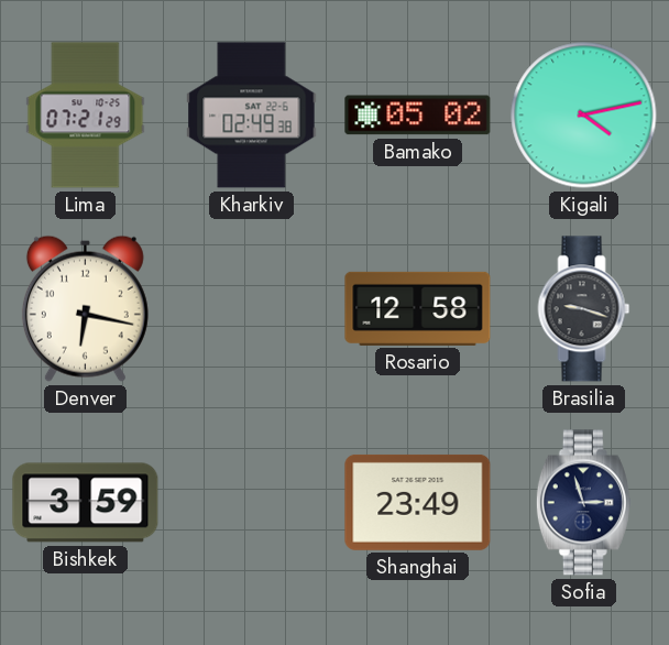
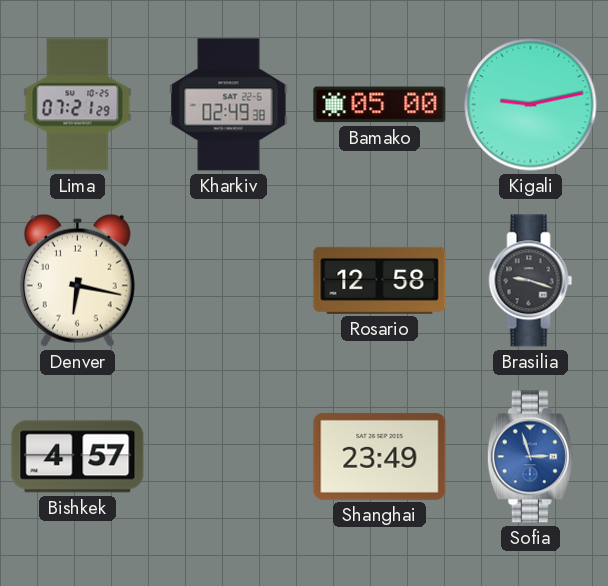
Bamako: 05:02 -> 05:00 (380, 105)
Kigali: 4:13 -> 9:13 (531, 105)
Bishkek: 3:59 -> 4:57 (78, 457)
Sofia dial: navy -> blue (530, 457)
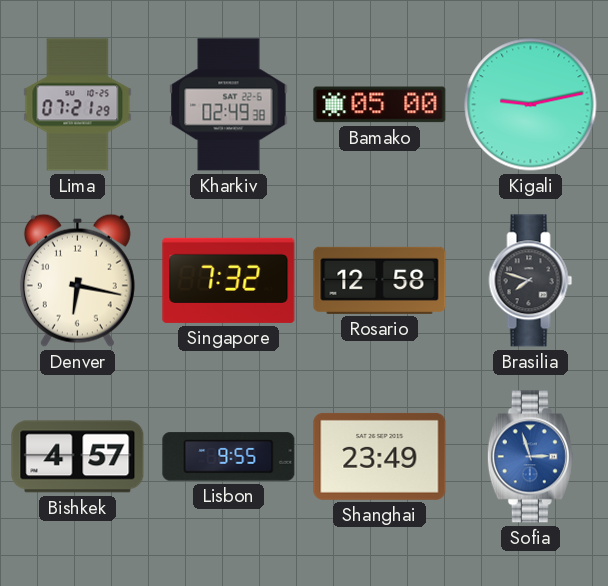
Singapore: none -> 7:32 (229, 280)
Brasilia: 9:18 -> 7:48 (531, 281)
Lisbon: none -> 9:55 (229, 457)
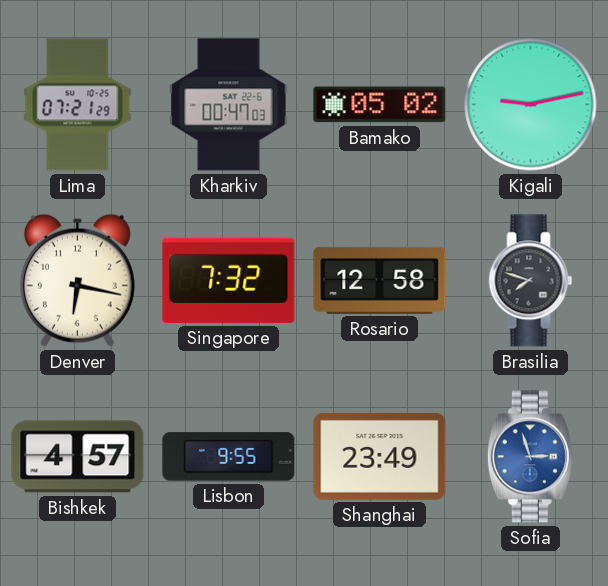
Kharkiv: 02:49 -> 00:47 (229, 105)
Bamako: 05:00 -> 05:02 (380, 105)
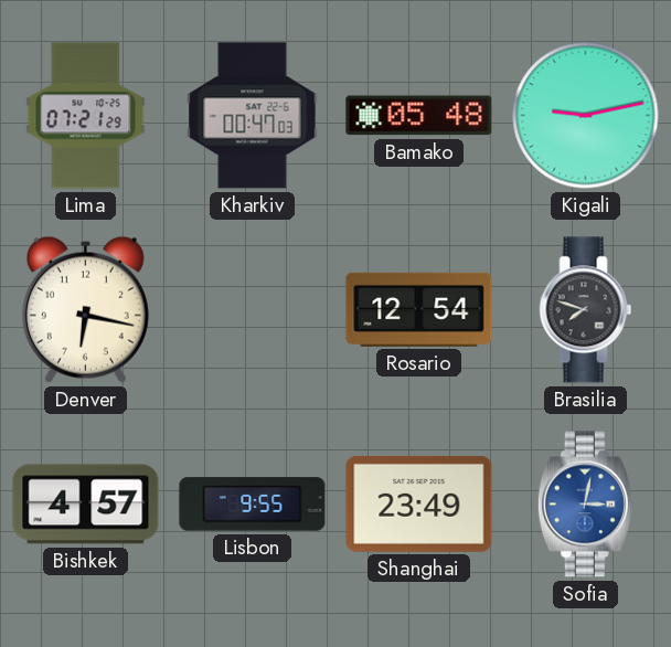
Bamako: 05:02 -> 05:48 (419, 116)
Singapore: 7:32 -> none (229, 280)
Rosario: 12:58 -> 12:54 (419, 309)
Sofia: 2:57 -> 3:02 (585, 505)
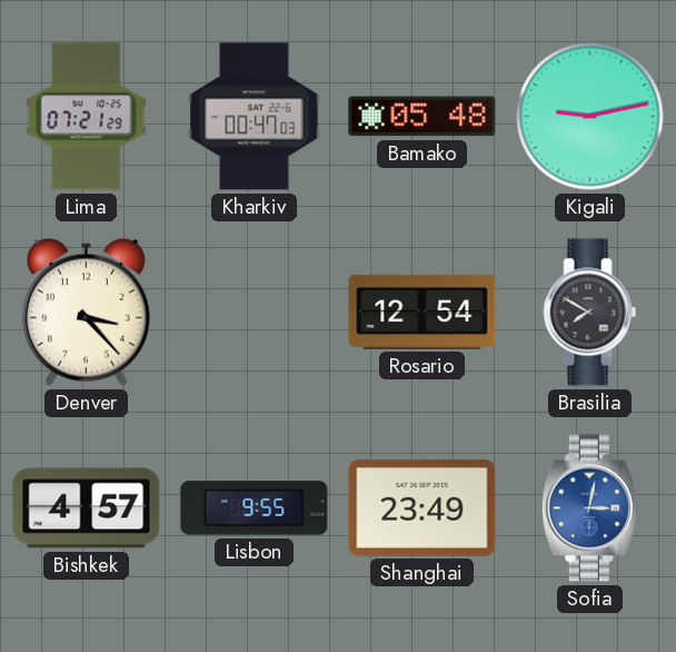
Denver: 6:17 -> 3:23 (86, 312)
Brasilia: 7:48 -> 7:50 (590, 313)
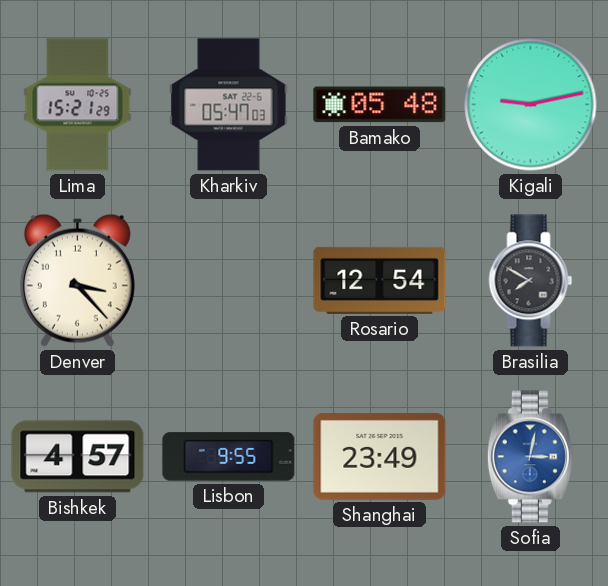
Lima: 07:21 -> 15:21 (78, 105)
Kharkiv: 00:47 -> 05:47 (229, 105)
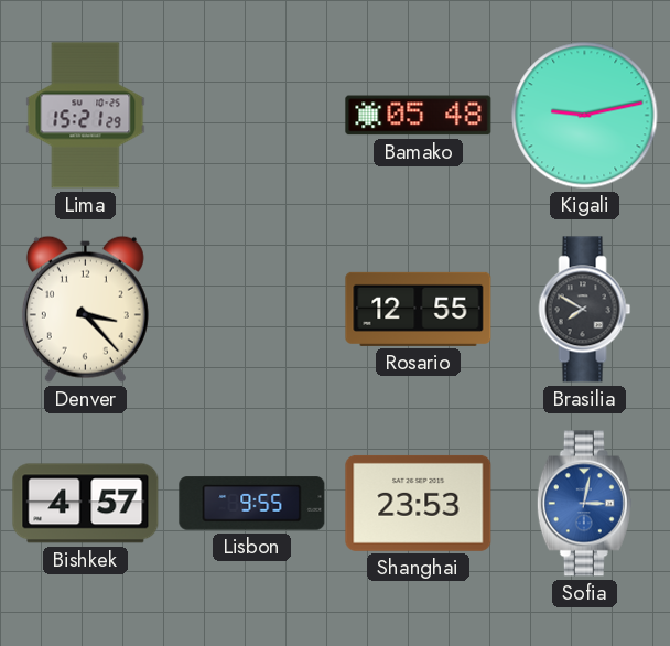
Kharkiv: 05:47 -> none (229, 105)
Rosario: 12:54 -> 12:55 (419, 309)
Shanghai: 23:49 -> 23:53 (419, 503)
